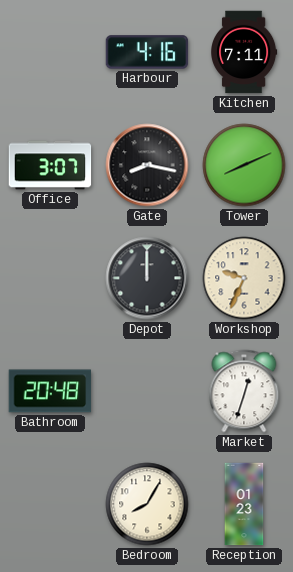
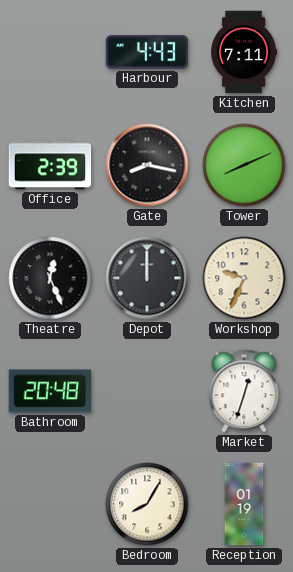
Harbour: 4:16 -> 4:43 (147, 52)
Office: 3:07 -> 2:39 (50, 165)
Theatre: none -> 12:26 (50, 278)
Reception: 01:23 -> 01:19 (244, 504)
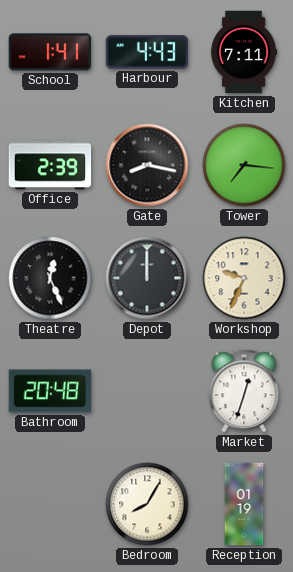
School: none -> 1:41 (50, 52)
Tower: 8:11 -> 7:16 (244, 165)
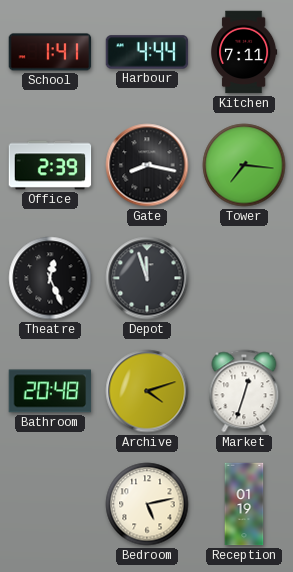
Harbour: 4:43 -> 4:44 (147, 52)
Depot: 12:00 -> 11:57 (147, 278)
Workshop: 9:34 -> none (244, 278)
Archive: none -> 4:12 (147, 391)
Bedroom: 8:05 -> 5:13 (147, 504)
